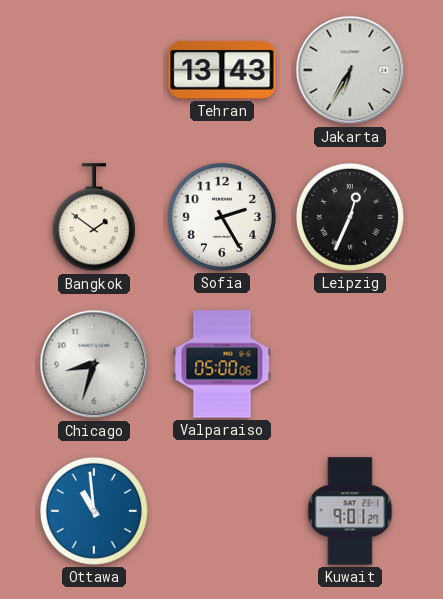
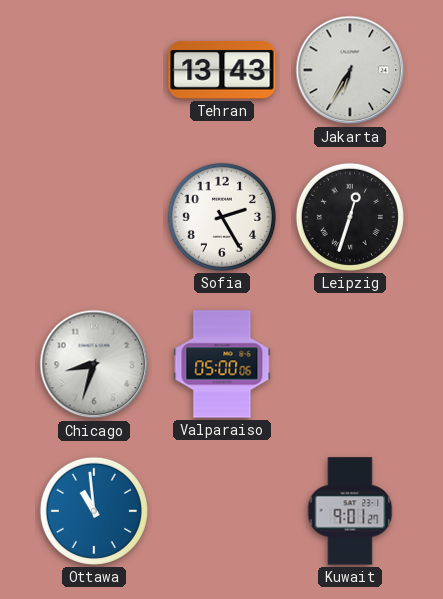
Bangkok: 1:51 -> none (94, 218)
Leipzig: 12:34 -> 12:33 (350, 217)
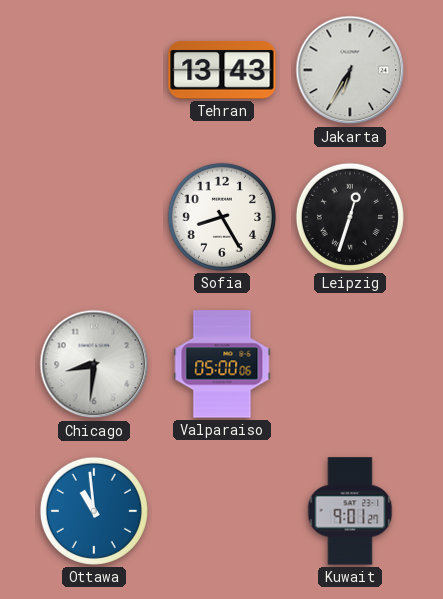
Sofia: 2:25 -> 8:25 (222, 217)
Chicago: 8:33 -> 8:31 (94, 364)
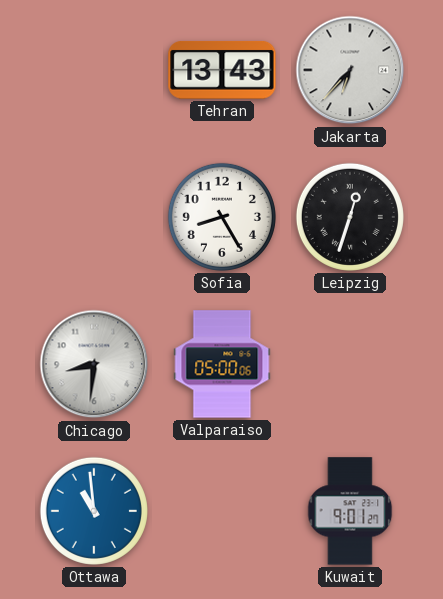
Jakarta: 6:35 -> 6:37 (350, 70)
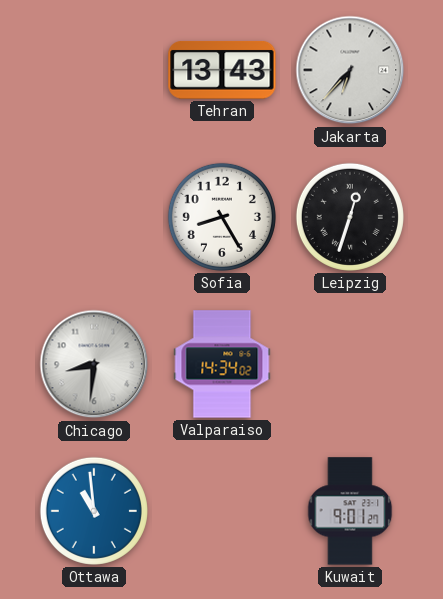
Valparaiso: 05:00 -> 14:34 (222, 364)
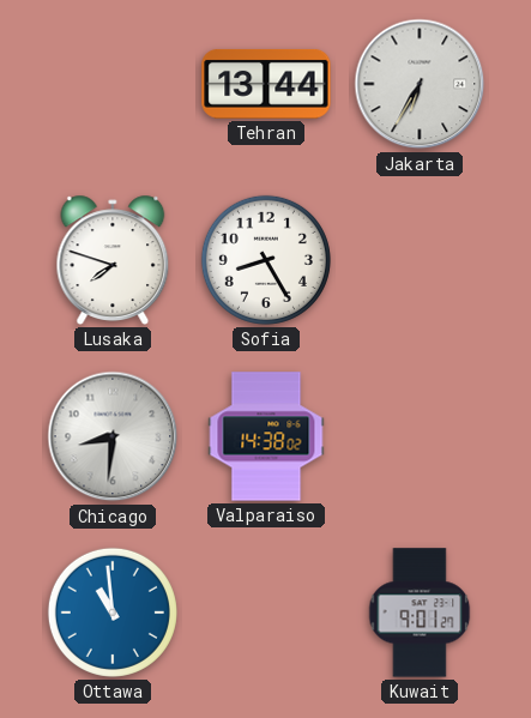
Tehran: 13:43 -> 13:44 (266, 84)
Jakarta: 6:37 -> 6:35 (420, 84)
Lusaka: none -> 7:48 (113, 260)
Leipzig: 12:33 -> none (350, 217)
Valparaiso: 14:34 -> 14:38 (266, 436)
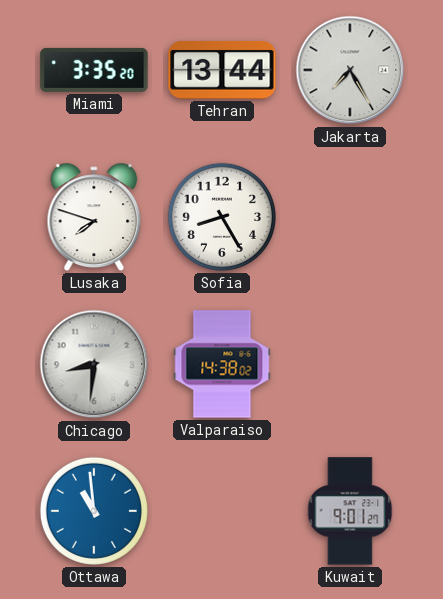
Miami: none -> 3:35 (94, 70)
Jakarta: 6:35 -> 7:25 (350, 70)
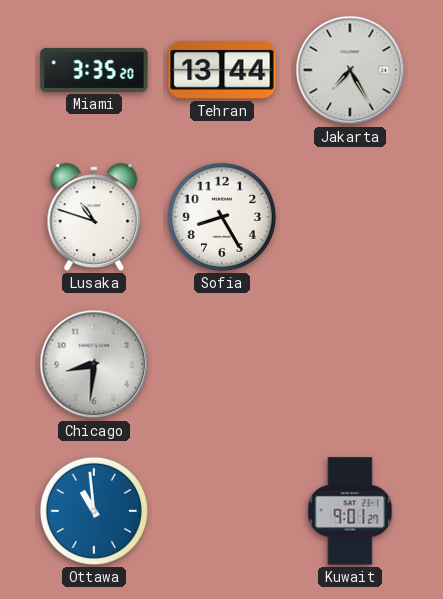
Lusaka: 7:48 -> 10:48 (94, 217)
Valparaiso: 14:38 -> none (222, 364)
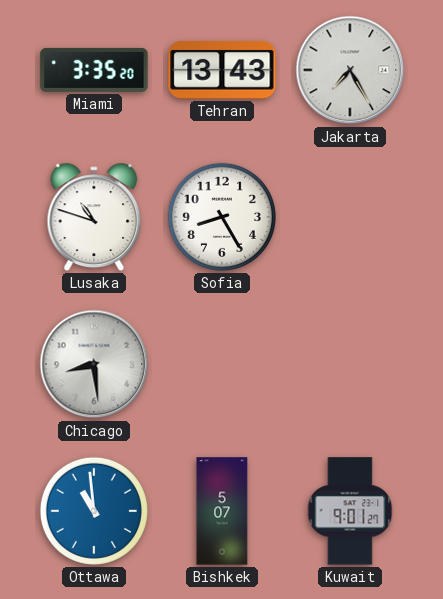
Tehran: 13:44 -> 13:43 (222, 70)
Chicago: 8:31 -> 8:29 (94, 364)
Bishkek: none -> 5:07 (222, 511)
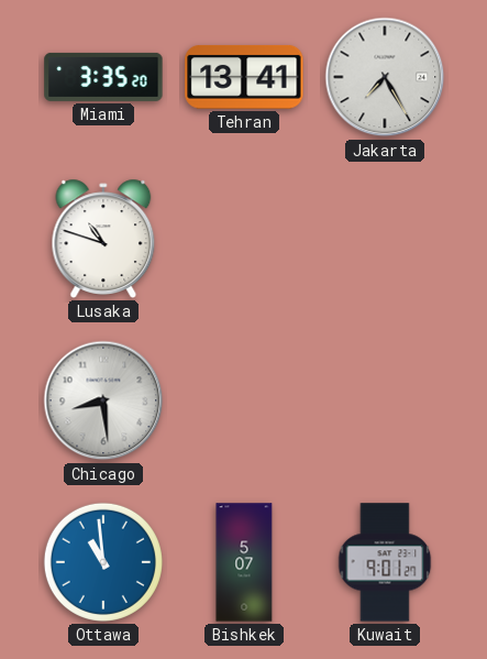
Tehran: 13:43 -> 13:41 (244, 77)
Sofia: 8:25 -> none (222, 217)
